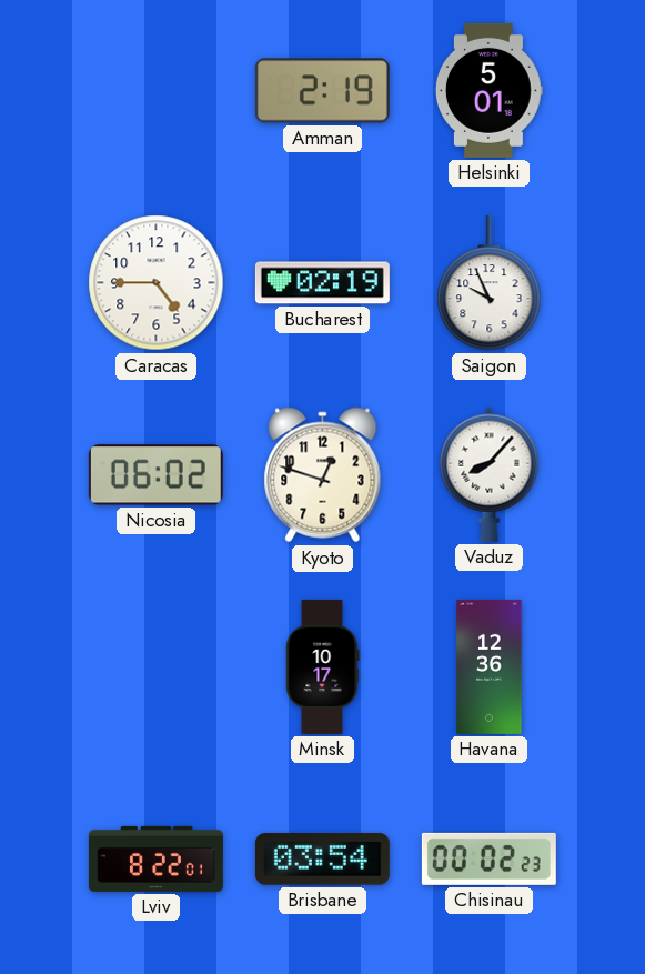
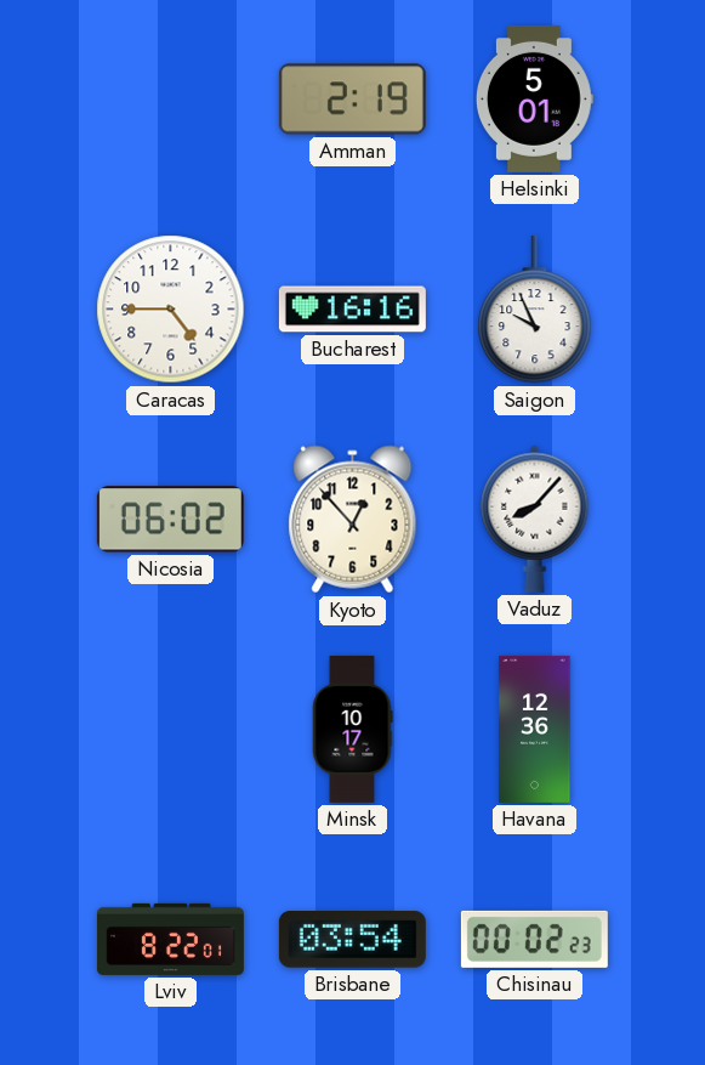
Bucharest: 02:19 -> 16:16 (352, 310)
Kyoto: 12:48 -> 12:53 (353, 520)
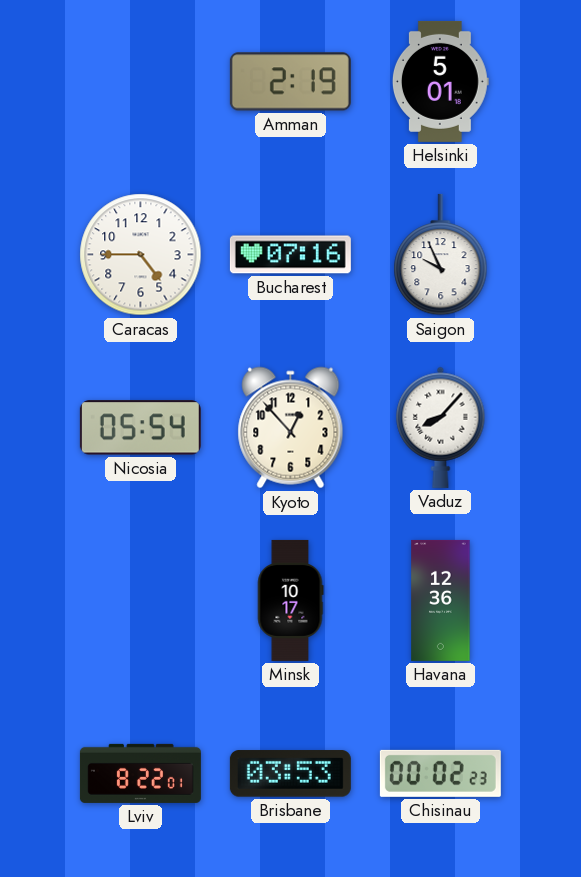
Bucharest: 16:16 -> 07:16 (290, 255)
Nicosia: 06:02 -> 05:54 (140, 428)
Brisbane: 03:54 -> 03:53 (290, 774)
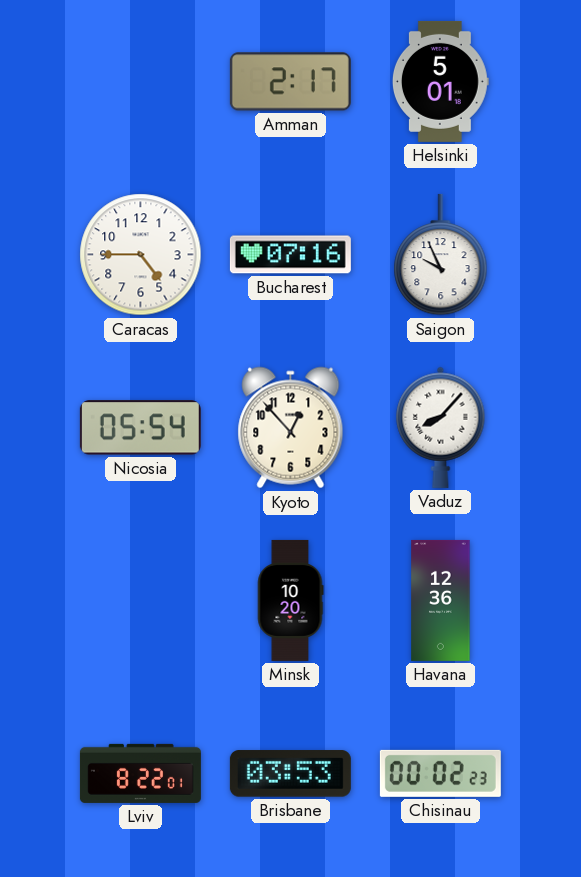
Amman: 2:19 -> 2:17 (290, 82)
Minsk: 10:17 -> 10:20 (290, 600)
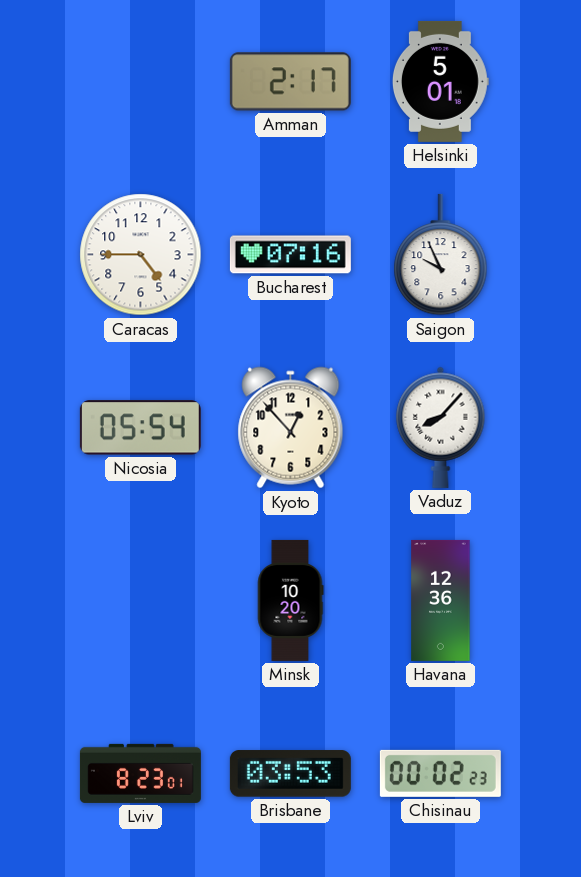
Lviv: 8:22 -> 8:23 (140, 773)
